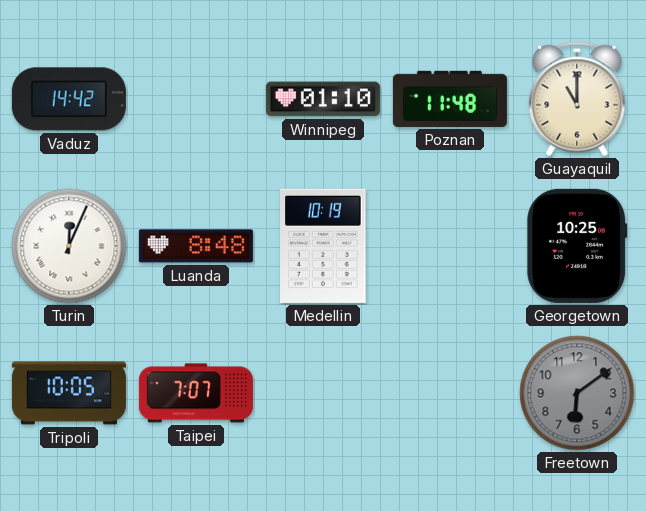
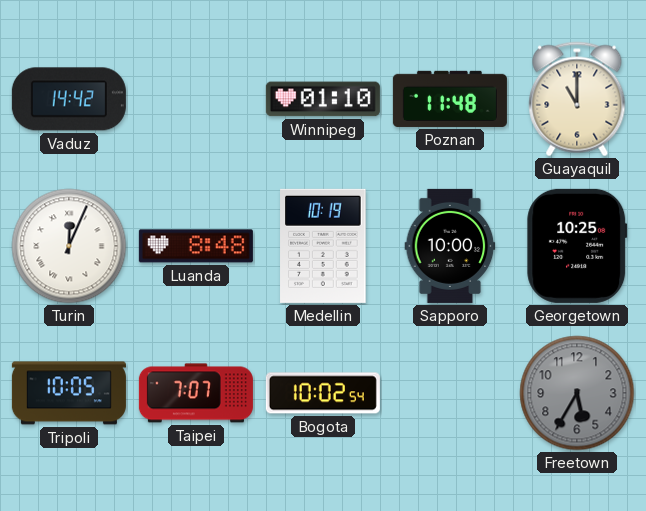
Sapporo: none -> 10:00 (450, 246)
Bogota: none -> 10:02 (323, 393)
Freetown: 6:09 -> 5:35 (577, 393)
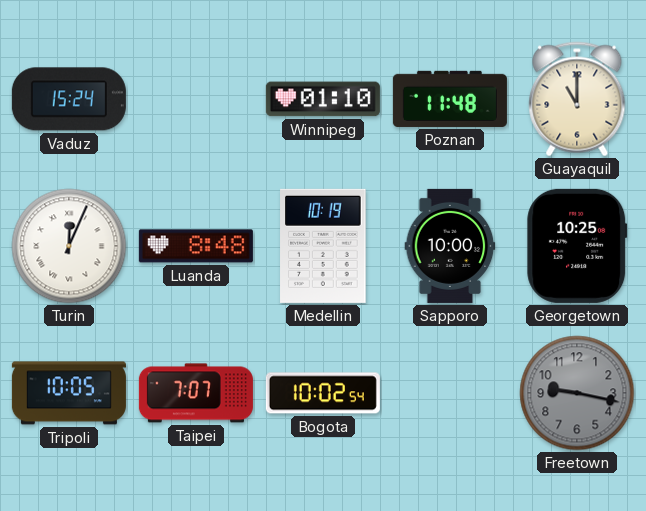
Vaduz: 14:42 -> 15:24 (69, 99)
Freetown: 5:35 -> 9:17 (577, 393)
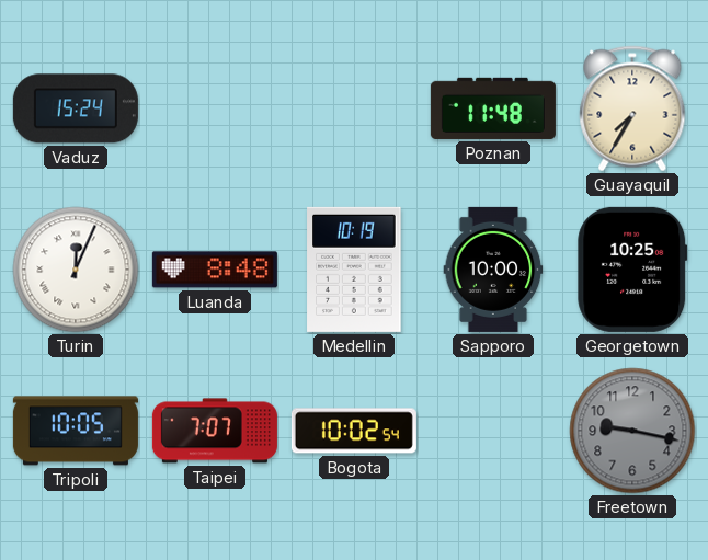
Winnipeg: 01:10 -> none (323, 99)
Guayaquil: 11:00 -> 7:35 (632, 108)
